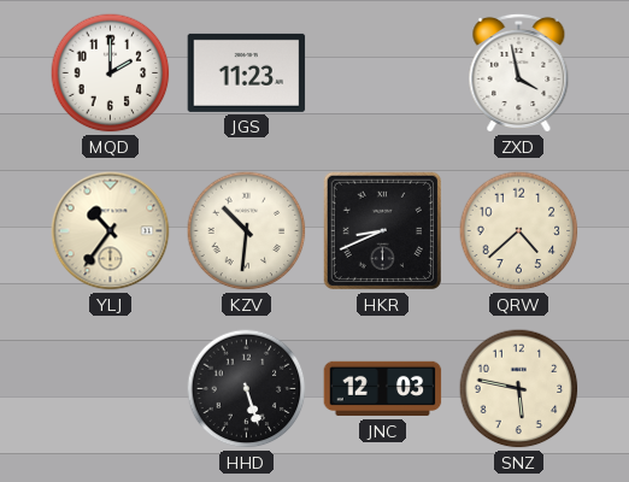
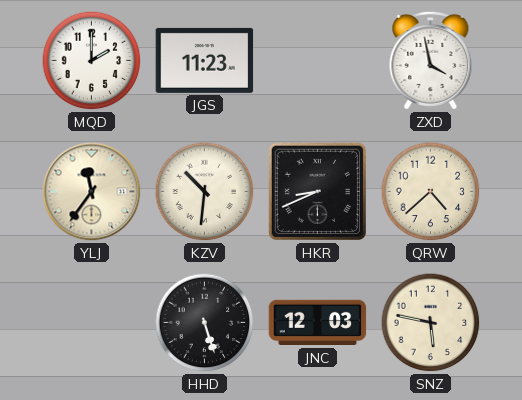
YLJ: 10:36 -> 11:36 (92, 192)
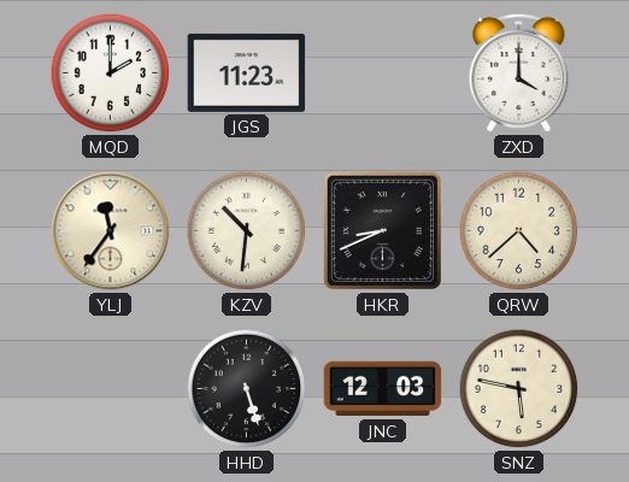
ZXD: 3:58 -> 4:00 (519, 72)
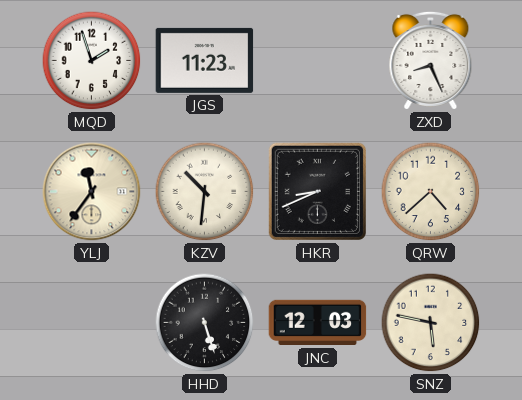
MQD: 2:00 -> 1:57 (92, 61)
ZXD: 4:00 -> 8:26 (431, 60)
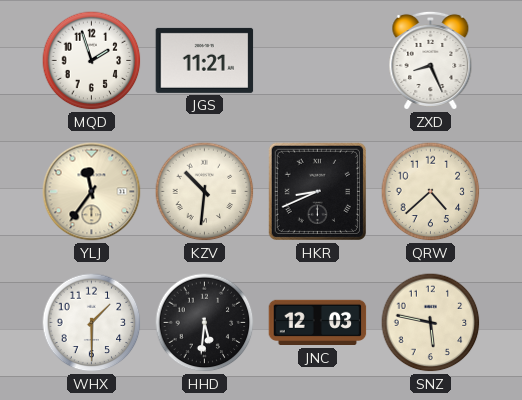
JGS: 11:23 -> 11:21 (205, 60)
WHX: none -> 1:30 (92, 323)
HHD: 5:27 -> 5:31 (205, 323)
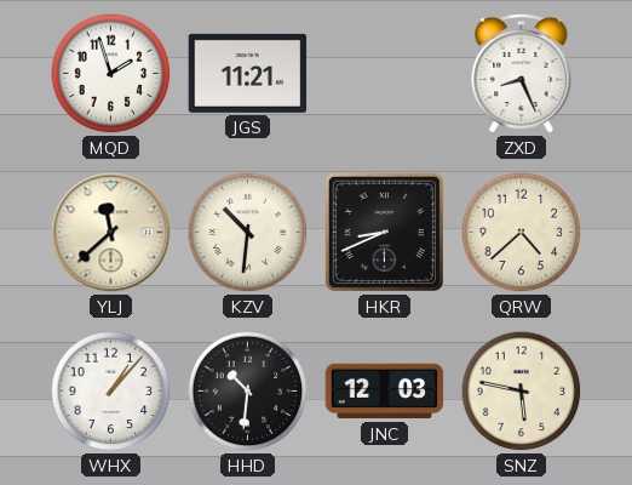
YLJ: 11:36 -> 11:38 (111, 233)
WHX: 1:30 -> 1:07 (111, 392)
HHD: 5:31 -> 10:31 (248, 392)
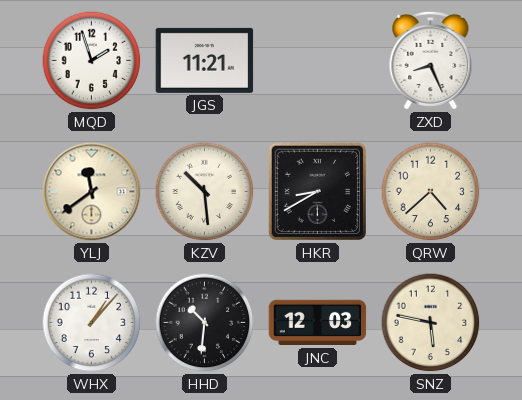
YLJ: 11:38 -> 11:39 (92, 192)
KZV: 10:31 -> 10:29 (205, 192)
HKR: 8:41 -> 8:40 (317, 191)
